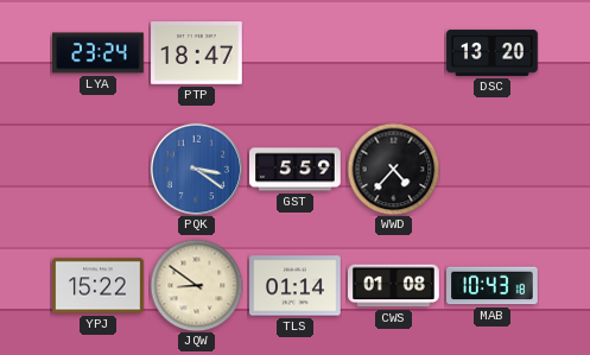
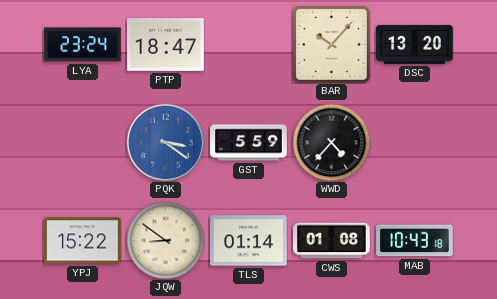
BAR: none -> 10:07 (331, 44)
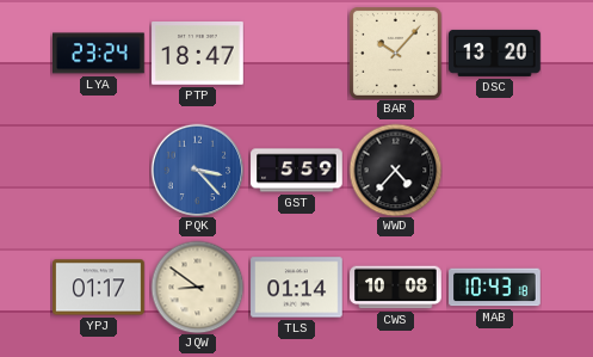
PQK: 3:21 -> 3:23 (197, 170)
YPJ: 15:22 -> 01:17 (99, 288)
CWS: 01:08 -> 10:08 (396, 288)
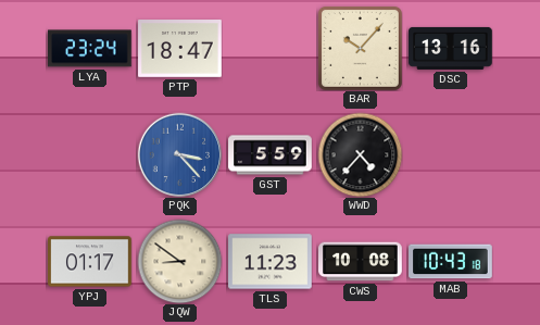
DSC: 13:20 -> 13:16 (451, 48)
TLS: 01:14 -> 11:23 (271, 262)
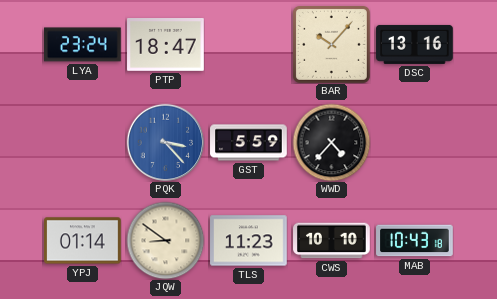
YPJ: 01:17 -> 01:14 (83, 241)
CWS: 10:08 -> 10:10 (332, 241)
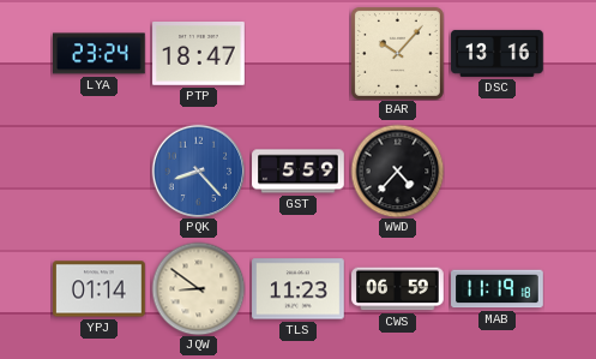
PQK: 3:23 -> 8:23 (198, 170)
CWS: 10:10 -> 06:59 (398, 289)
MAB: 10:43 -> 11:19 (498, 289)
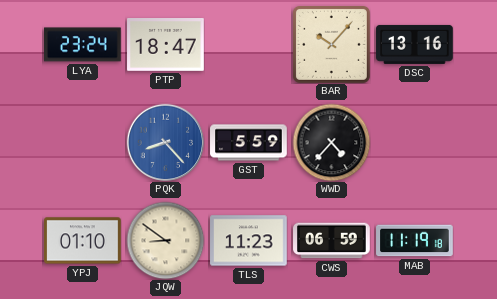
YPJ: 01:14 -> 01:10 (83, 241)
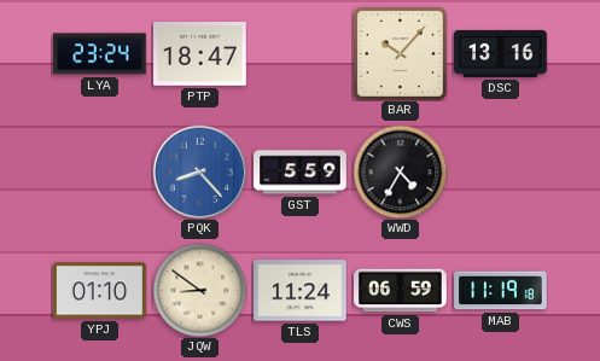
WWD: 4:37 -> 4:35 (400, 171)
TLS: 11:23 -> 11:24 (301, 291)
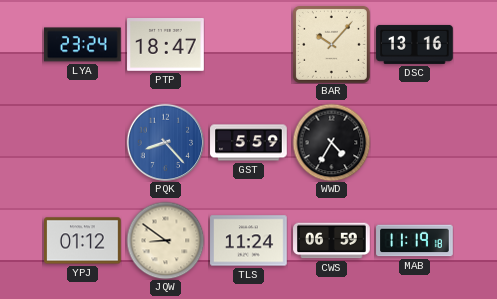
YPJ: 01:10 -> 01:12 (83, 241)
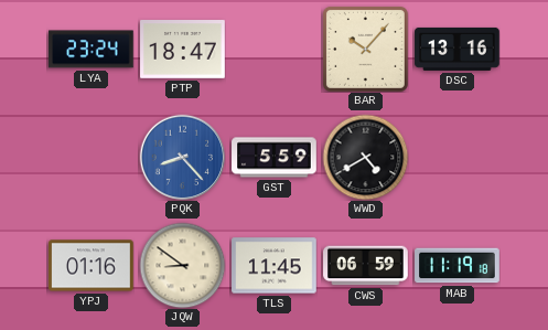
WWD: 4:35 -> 4:40 (365, 157)
YPJ: 01:12 -> 01:16 (92, 266)
TLS: 11:24 -> 11:45 (275, 266)
